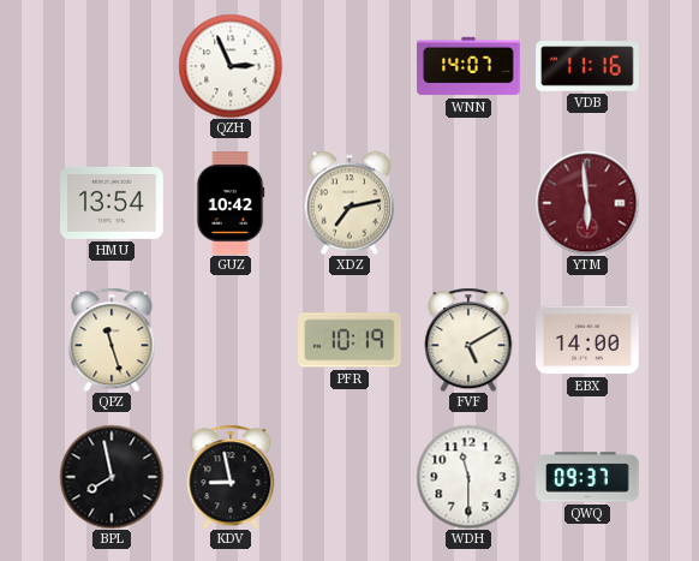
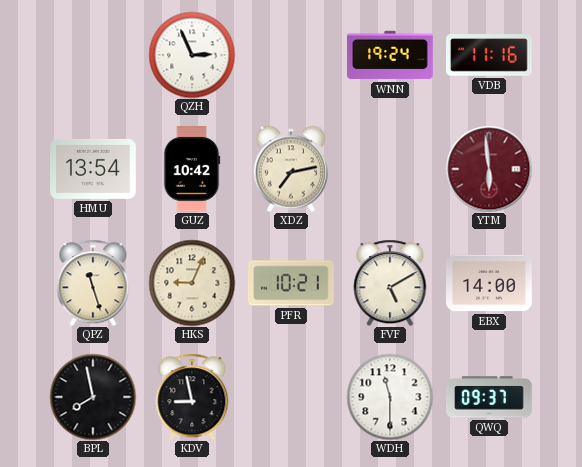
WNN: 14:07 -> 19:24 (390, 55)
HKS: none -> 9:04 (192, 283)
PFR: 10:19 -> 10:21 (291, 283)
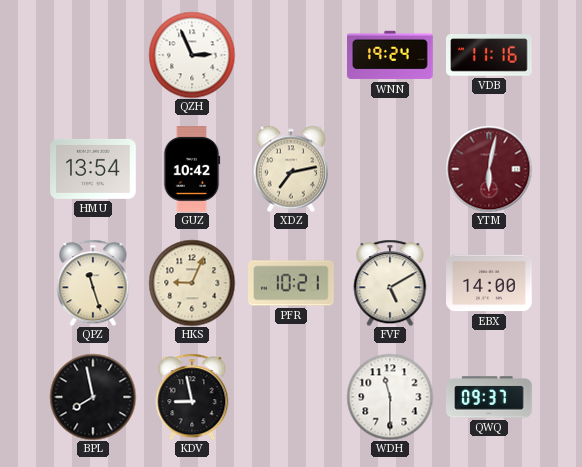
YTM: 5:59 -> 6:02 (489, 169)
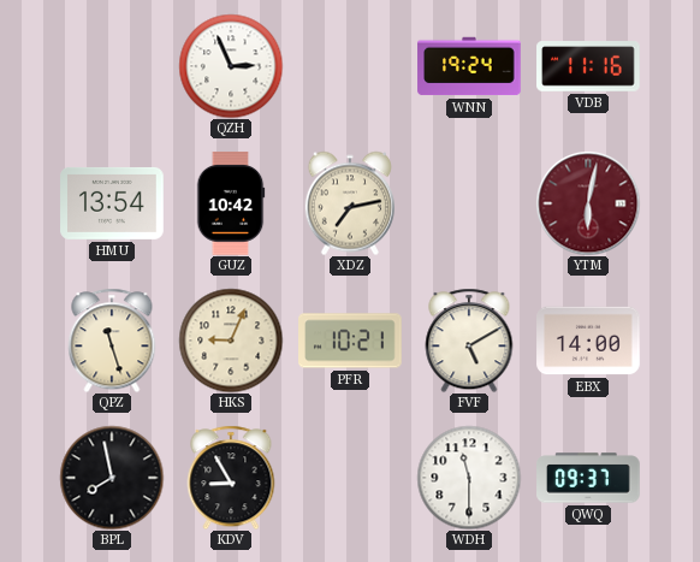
KDV: 8:58 -> 8:55 (231, 478)
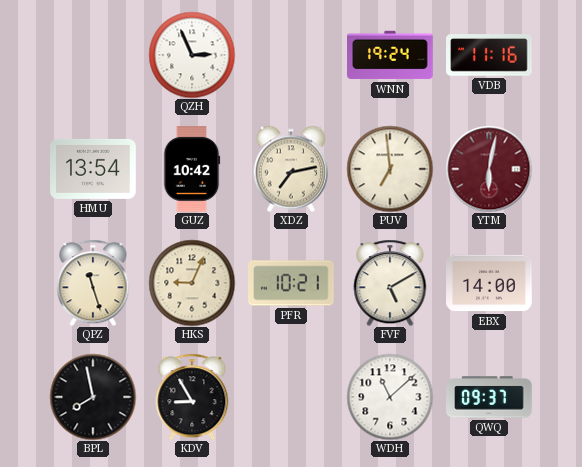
PUV: none -> 6:59 (390, 169)
WDH: 11:30 -> 11:08 (390, 397)
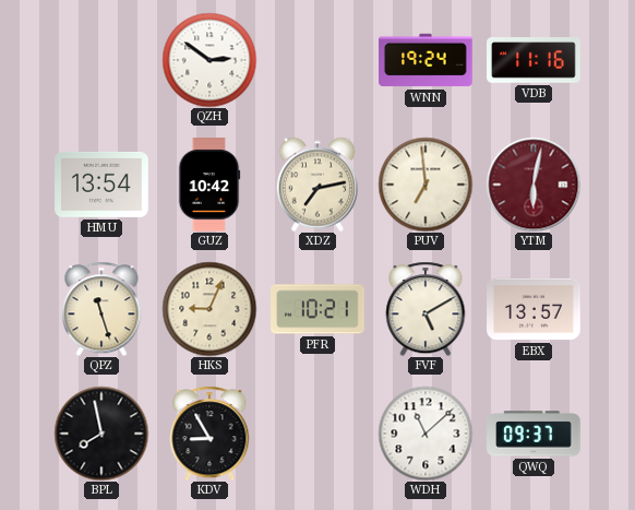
QZH: 2:56 -> 2:51 (209, 60)
EBX: 14:00 -> 13:57 (534, 309)
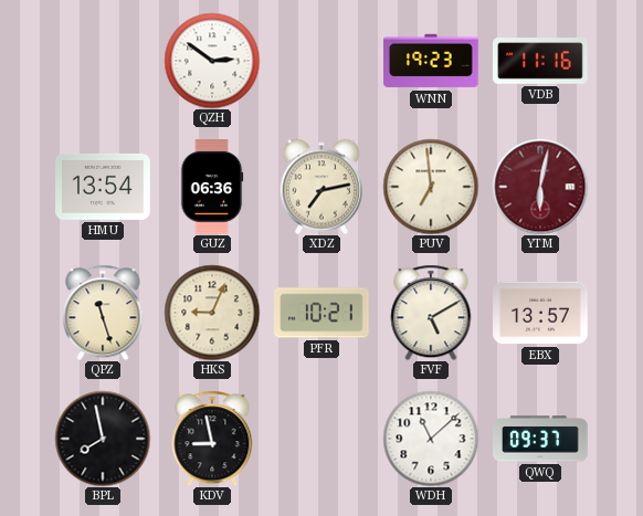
WNN: 19:24 -> 19:23 (431, 61)
GUZ: 10:42 -> 06:36 (212, 187)
KDV: 8:55 -> 8:58 (212, 439)
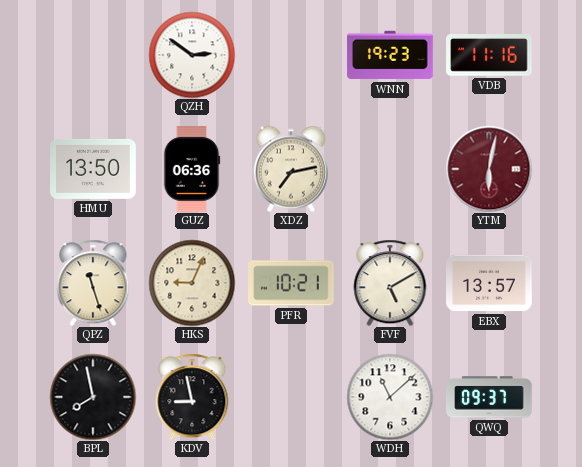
HMU: 13:54 -> 13:50 (93, 169)
PUV: 6:59 -> none (431, 187)
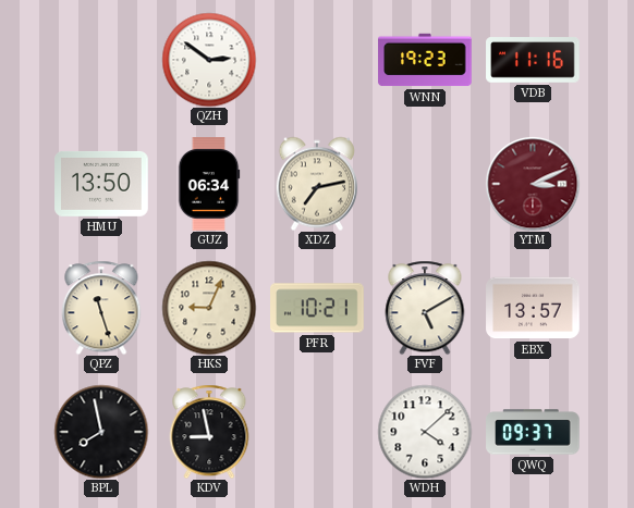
GUZ: 06:36 -> 06:34 (209, 184)
YTM: 6:02 -> 3:11 (533, 184)
WDH: 11:08 -> 4:08 (425, 432)
